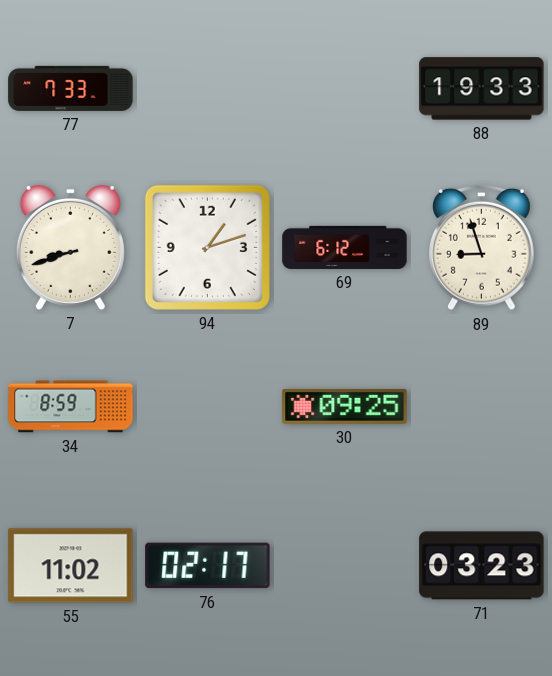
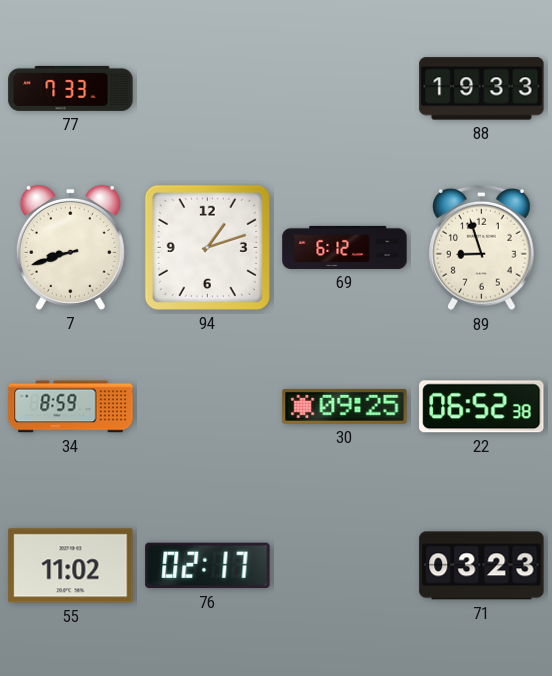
22: none -> 06:52 (482, 407)
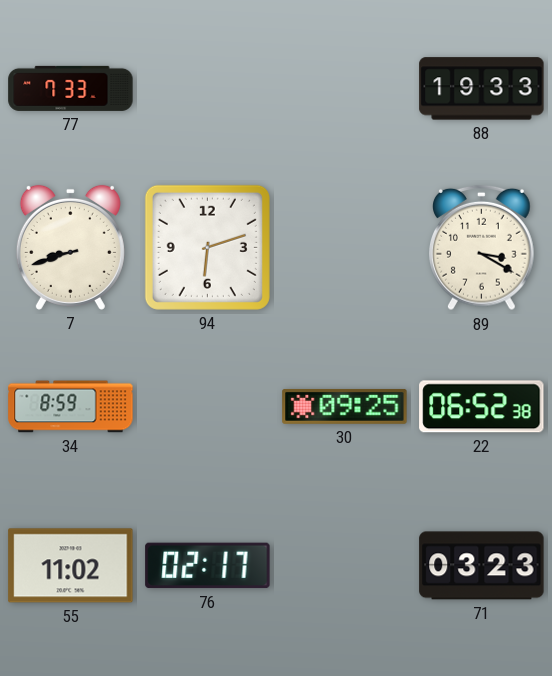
94: 1:12 -> 6:12 (207, 247)
69: 6:12 -> none (345, 247)
89: 8:57 -> 3:20 (482, 248)
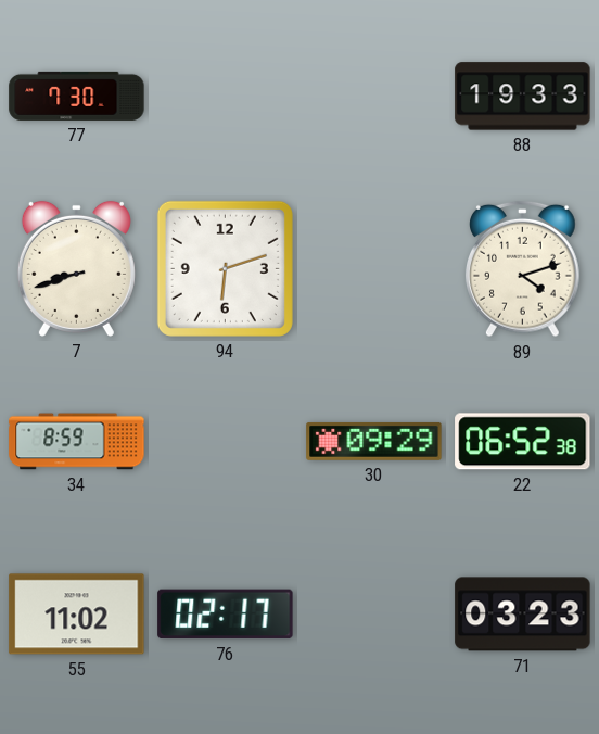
77: 7:33 -> 7:30 (77, 96)
89: 3:20 -> 4:12 (523, 269)
30: 09:25 -> 09:29 (374, 442)
